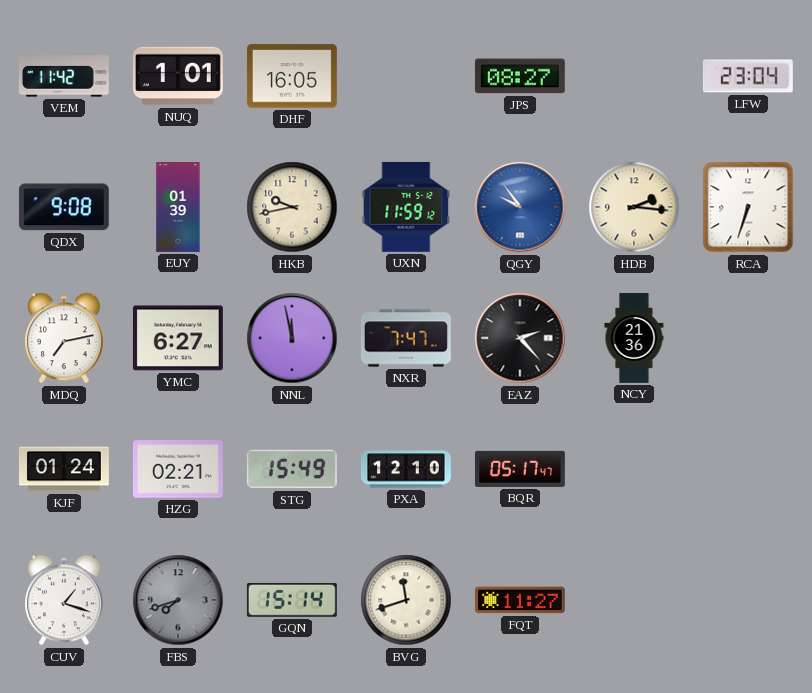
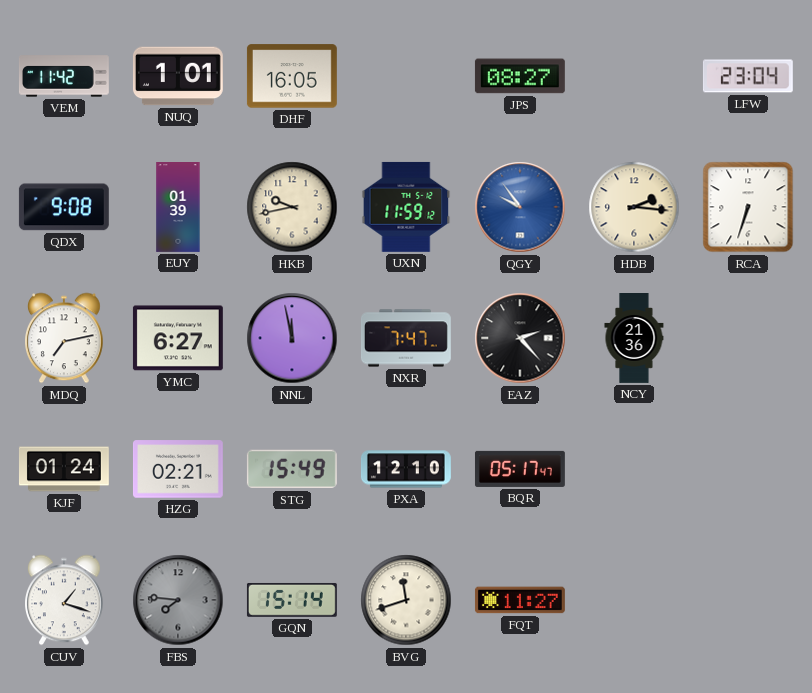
FBS: 7:42 -> 7:46 (178, 600)
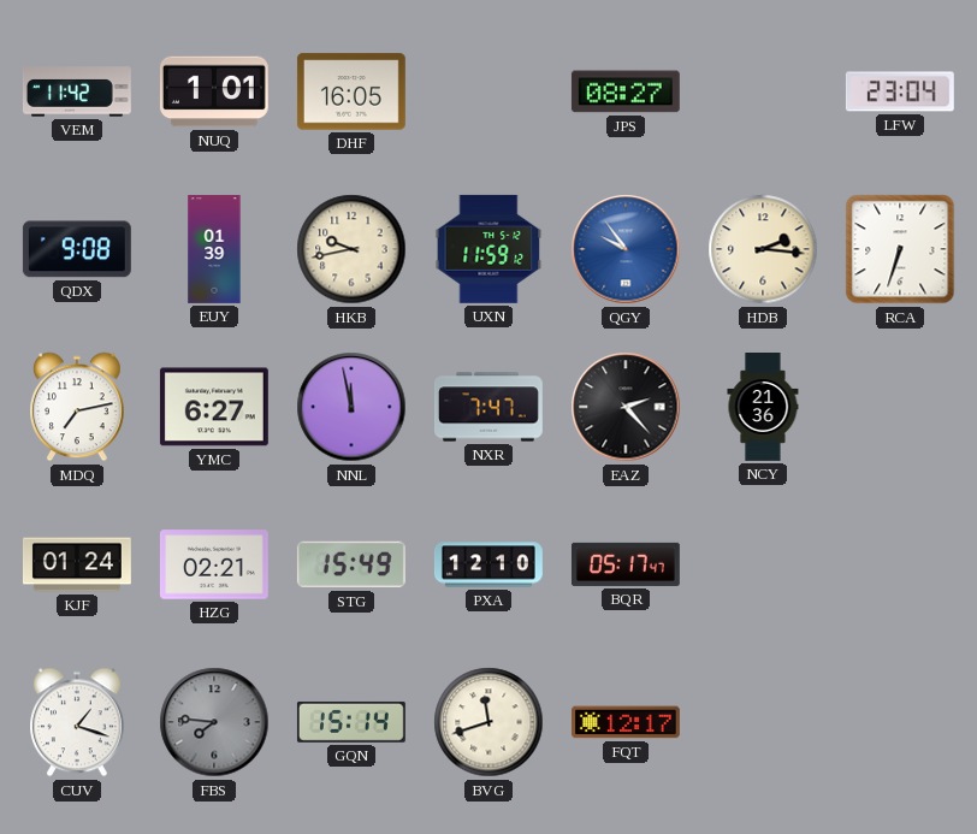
FQT: 11:27 -> 12:17 (626, 722)
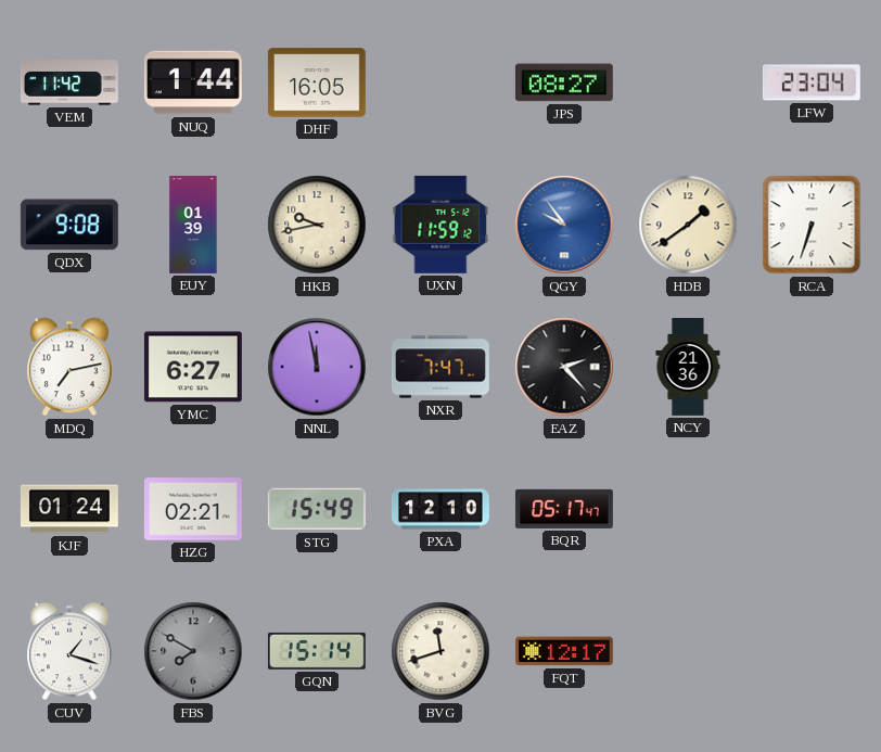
NUQ: 1:01 -> 1:44 (193, 82)
HDB: 2:16 -> 1:39 (688, 225)
FBS: 7:46 -> 7:50 (193, 651)
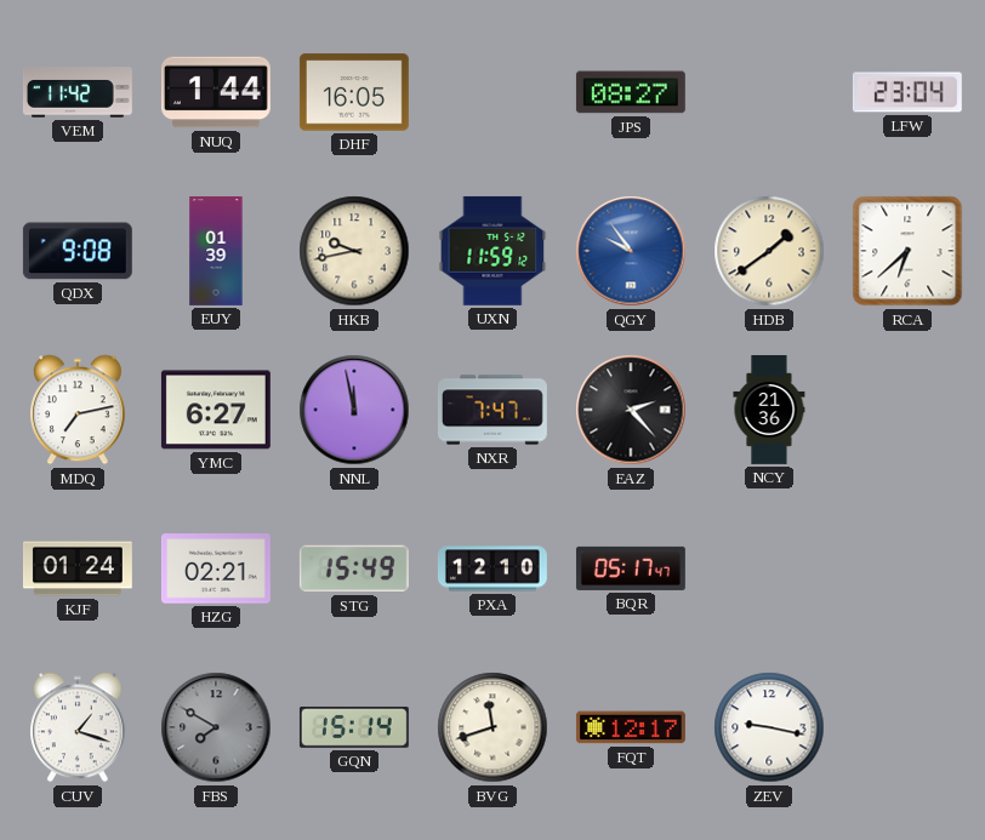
RCA: 6:33 -> 6:38 (907, 251)
ZEV: none -> 9:17 (769, 727)
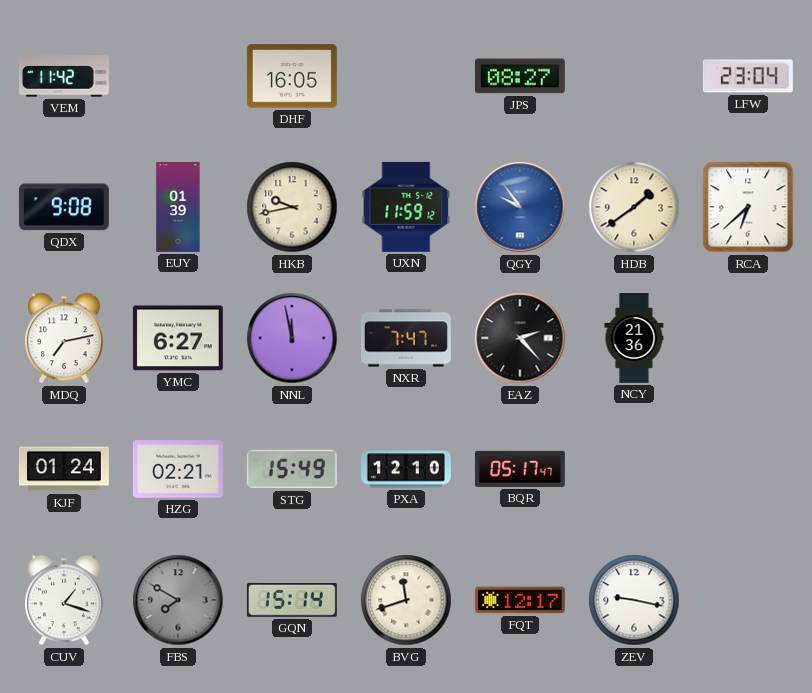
NUQ: 1:44 -> none (216, 92)
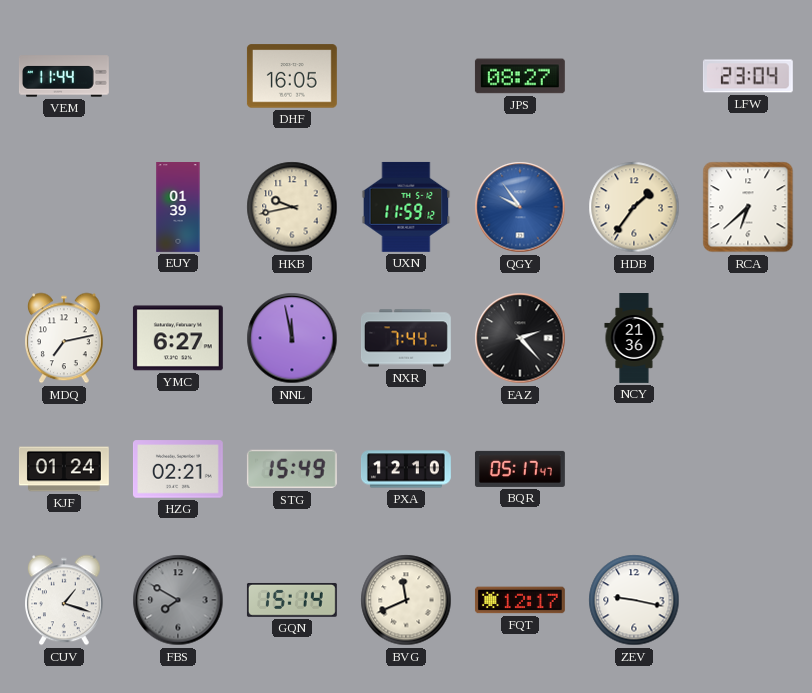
VEM: 11:42 -> 11:44 (64, 76)
QDX: 9:08 -> none (64, 207)
HDB: 1:39 -> 1:36 (634, 207)
NXR: 7:47 -> 7:44 (407, 338)
BVG: 11:42 -> 11:41 (406, 600)
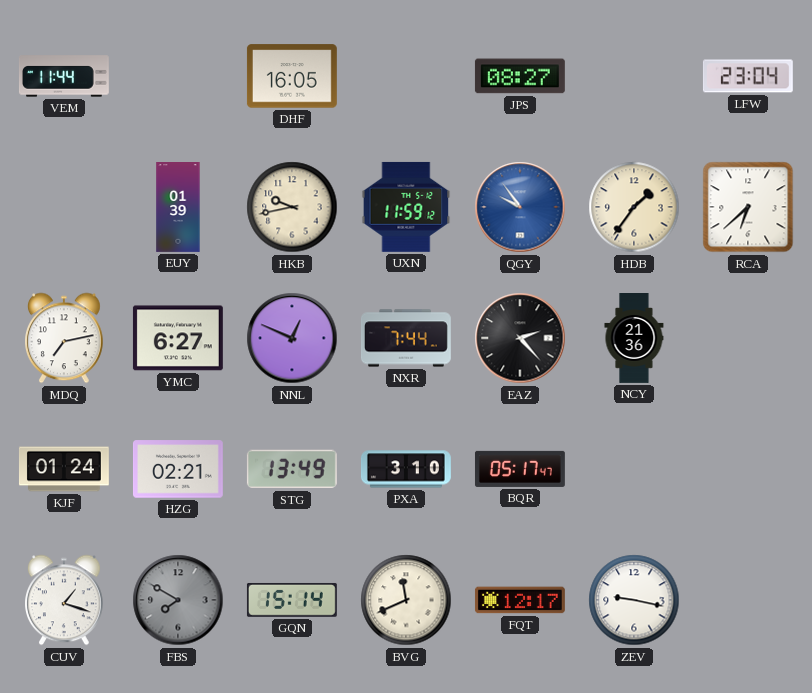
NNL: 11:58 -> 12:49 (292, 338)
STG: 15:49 -> 13:49 (292, 469)
PXA: 12:10 -> 3:10 (406, 469)
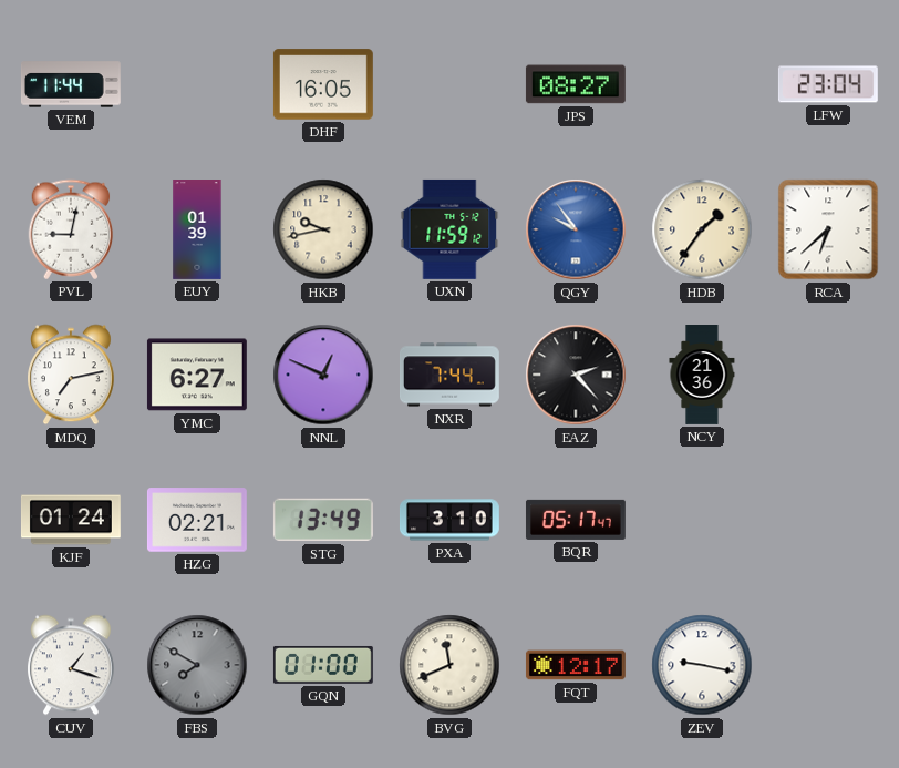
PVL: none -> 9:02 (71, 229)
GQN: 15:14 -> 01:00 (323, 665)
